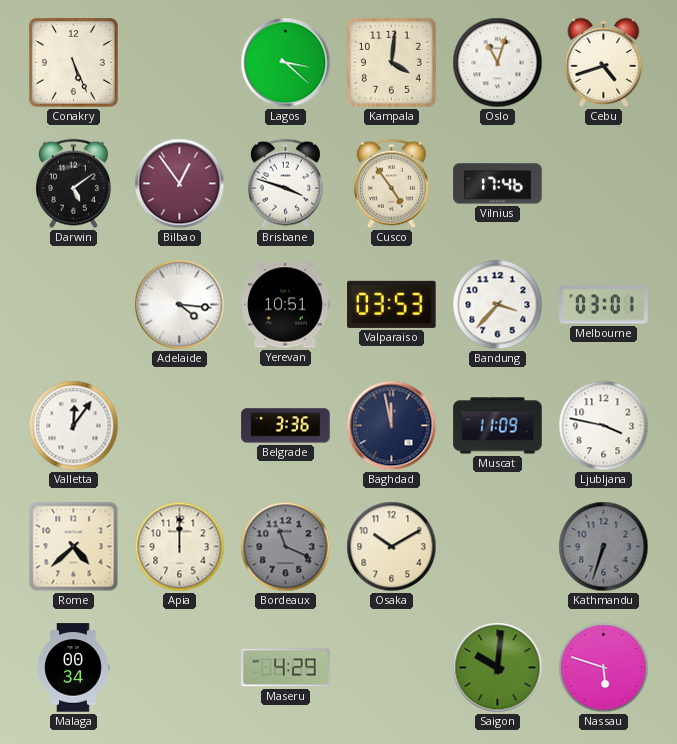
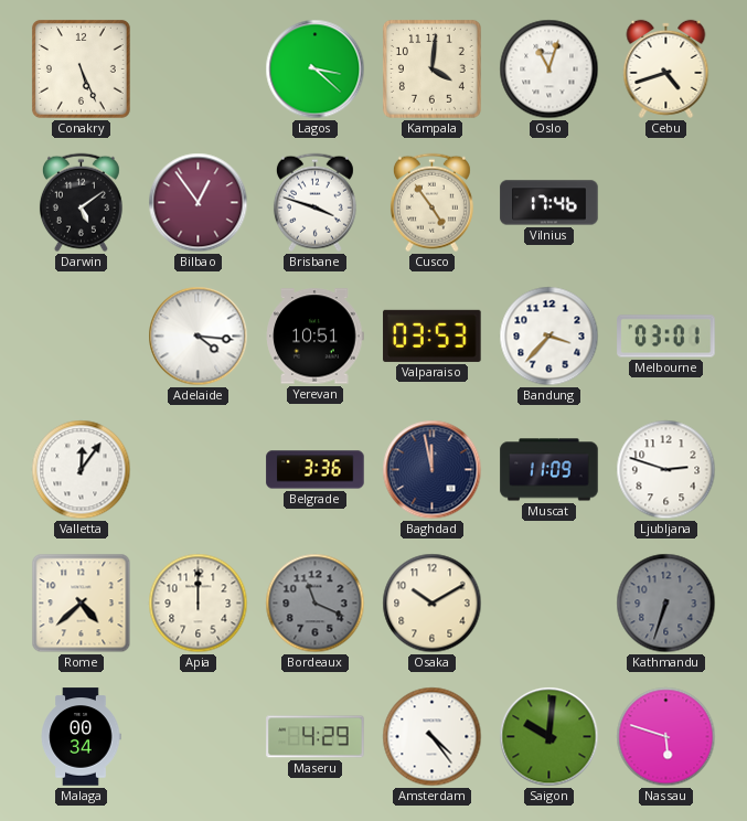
Ljubljana: 3:47 -> 2:48 (666, 470)
Amsterdam: none -> 4:24 (433, 737)
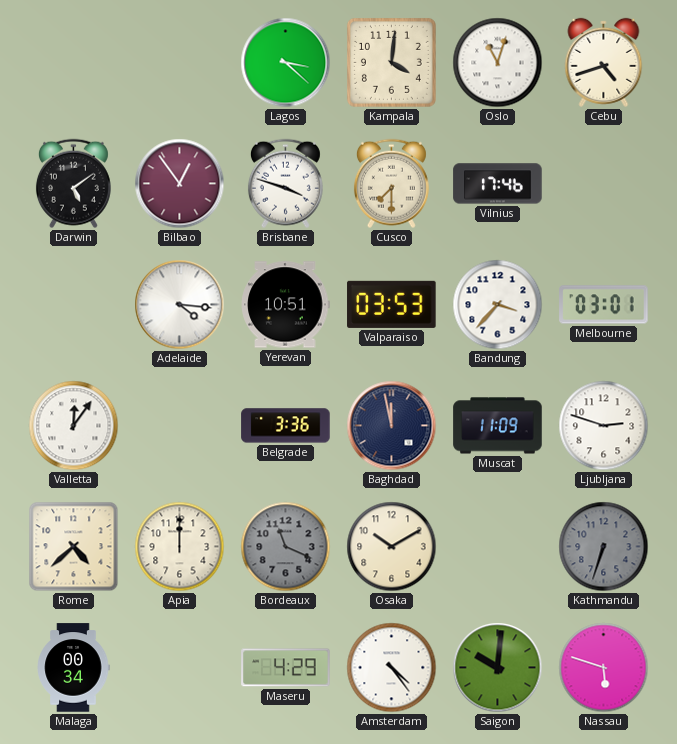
Conakry: 5:26 -> none (81, 68)
Cusco: 4:54 -> 7:30 (391, 184)
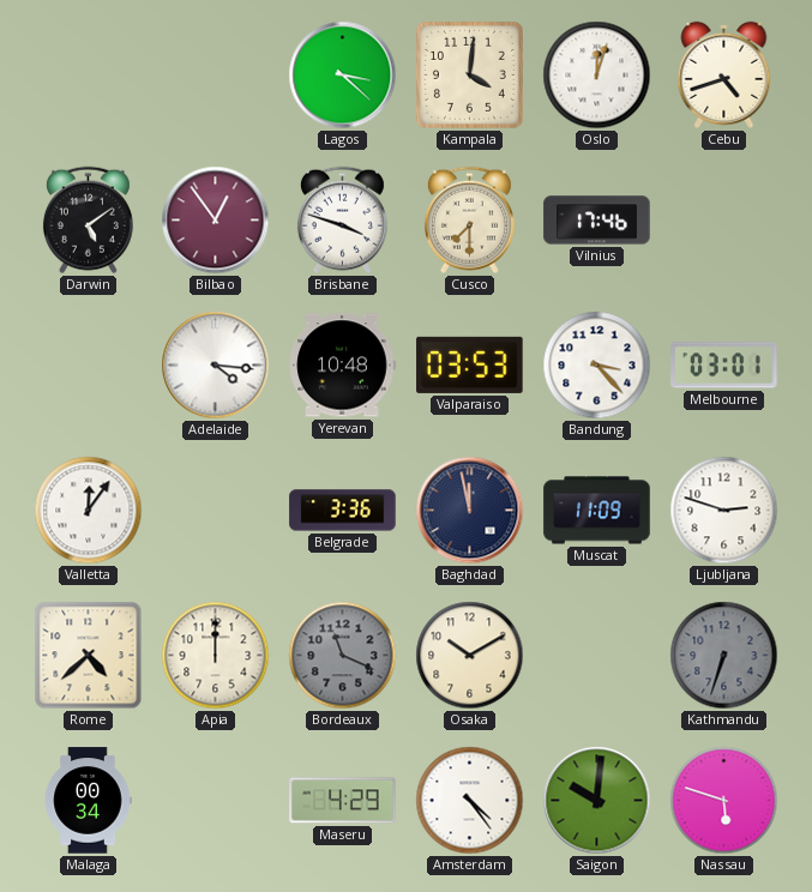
Oslo: 11:03 -> 12:03 (597, 76)
Yerevan: 10:51 -> 10:48 (343, 366)
Bandung: 3:37 -> 3:23 (597, 366)
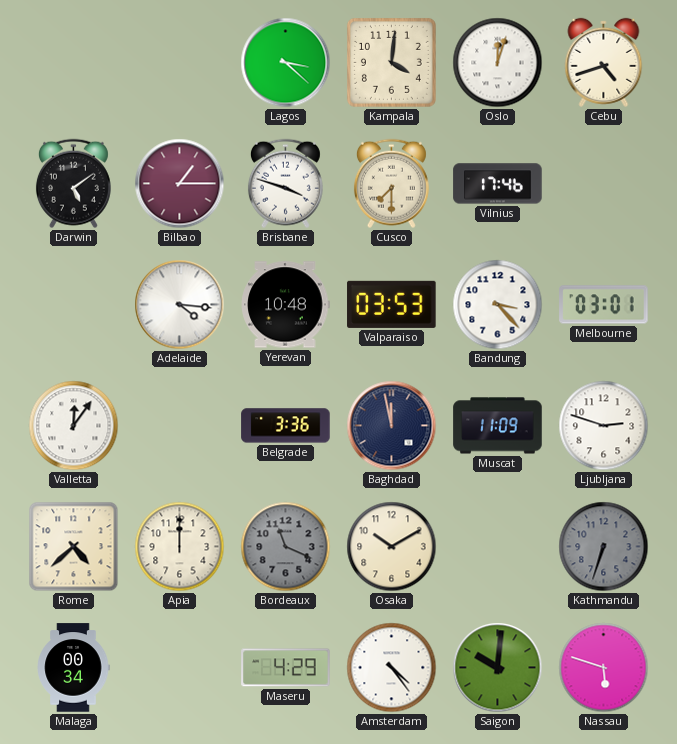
Bilbao: 12:54 -> 1:15 (180, 184)
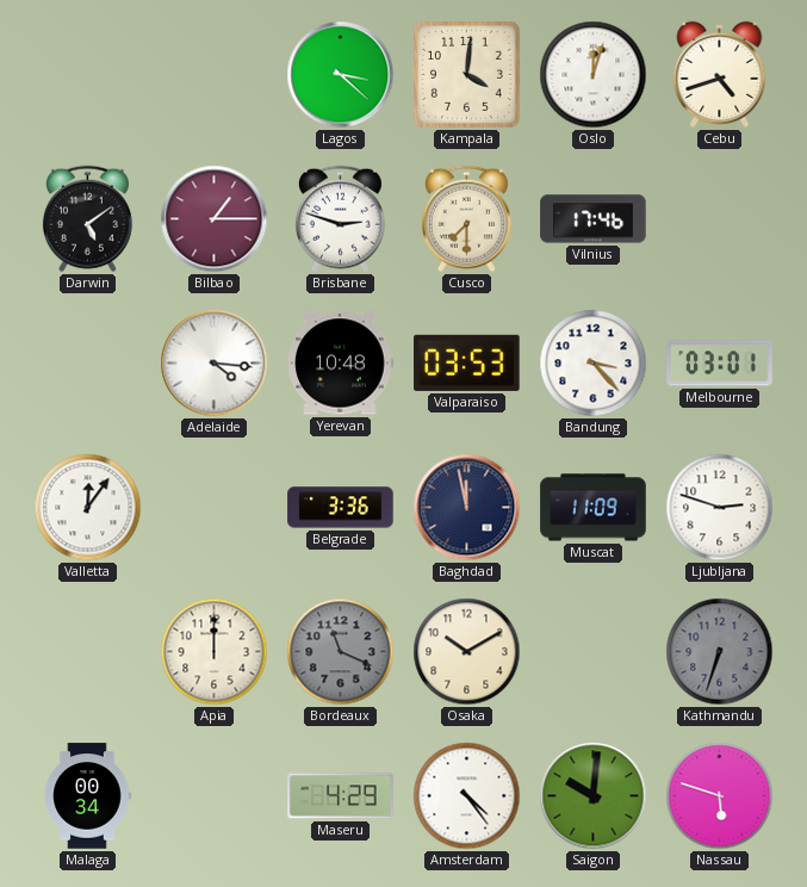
Brisbane: 3:48 -> 2:48 (340, 219)
Rome: 4:38 -> none (74, 547)
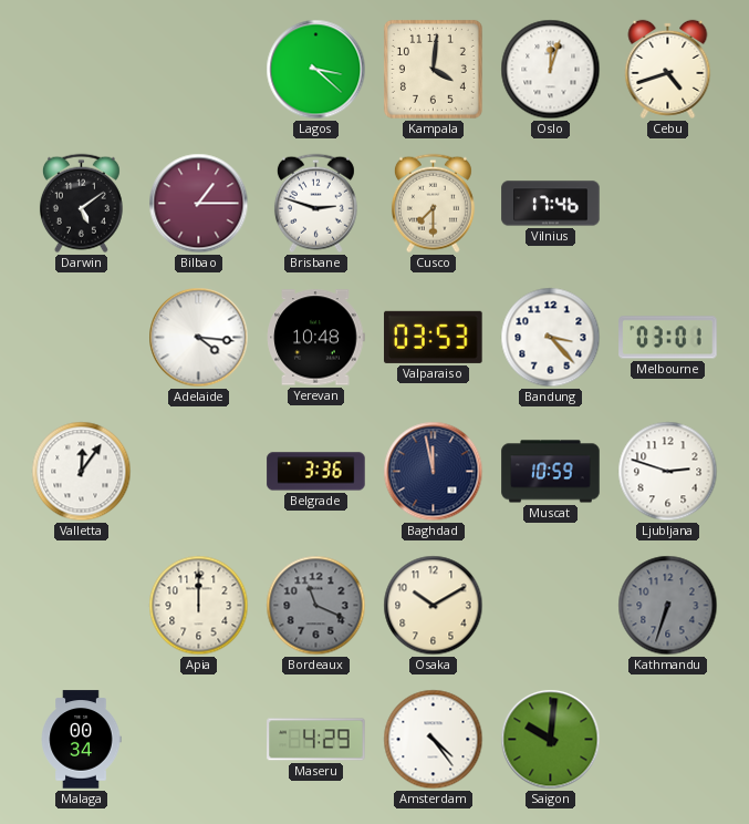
Muscat: 11:09 -> 10:59 (551, 472)
Nassau: 5:48 -> none (720, 796)
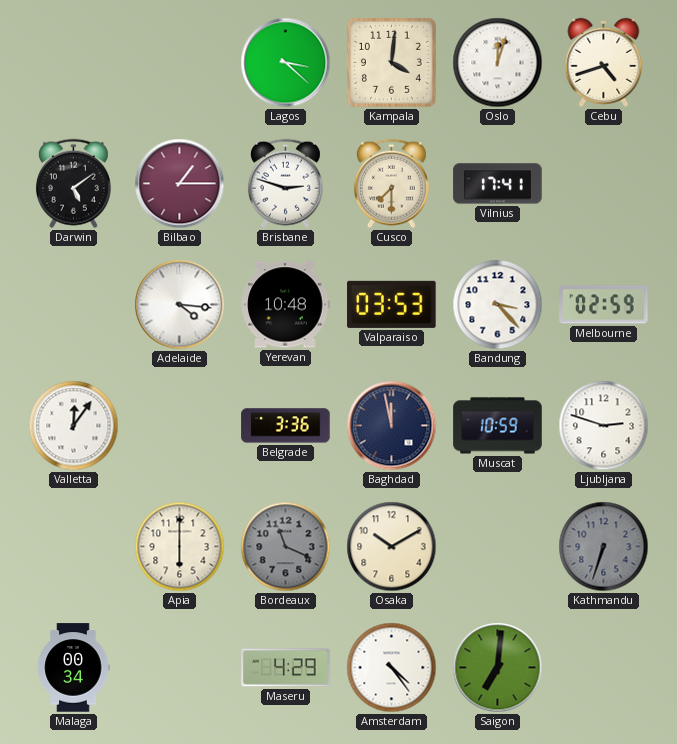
Vilnius: 17:46 -> 17:41 (498, 184)
Melbourne: 03:01 -> 02:59 (604, 305)
Apia: 12:00 -> 6:00 (180, 547)
Saigon: 10:01 -> 7:01 (498, 668)
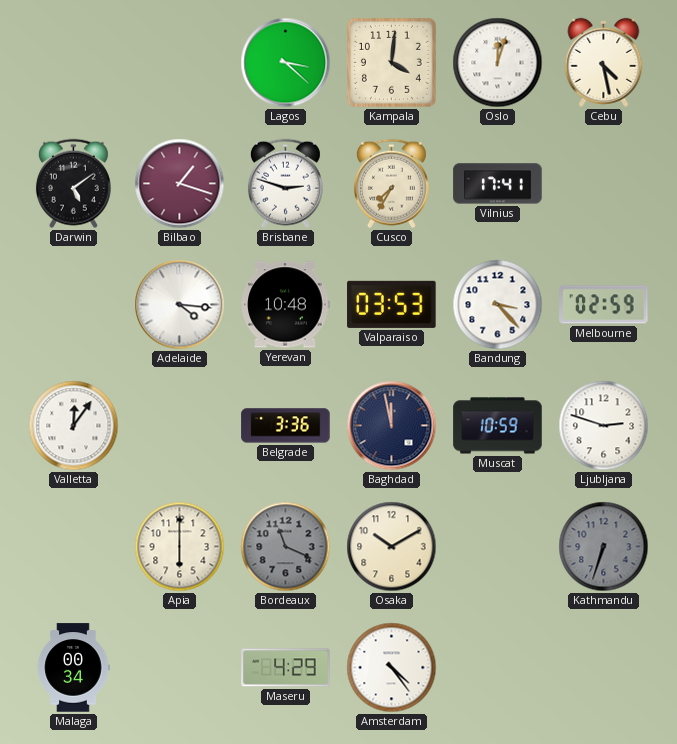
Cebu: 4:42 -> 4:28 (604, 62)
Bilbao: 1:15 -> 1:18 (180, 184)
Cusco: 7:30 -> 7:35 (391, 184)
Saigon: 7:01 -> none (498, 668)
